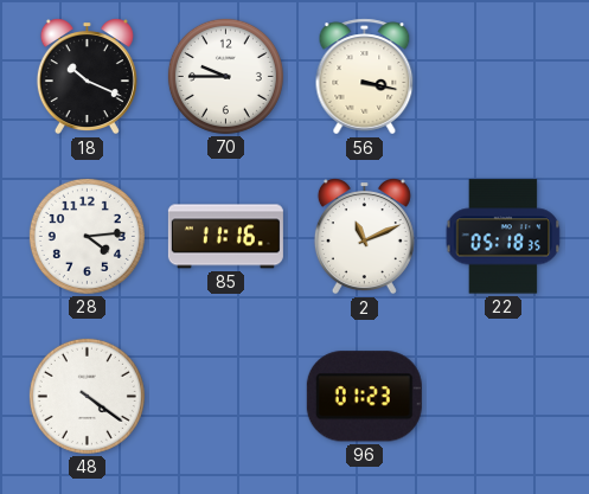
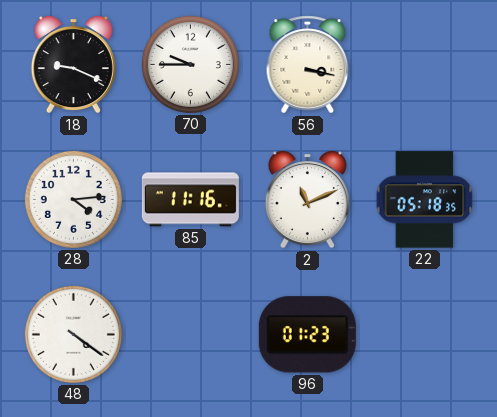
18: 10:19 -> 9:19 (73, 65)
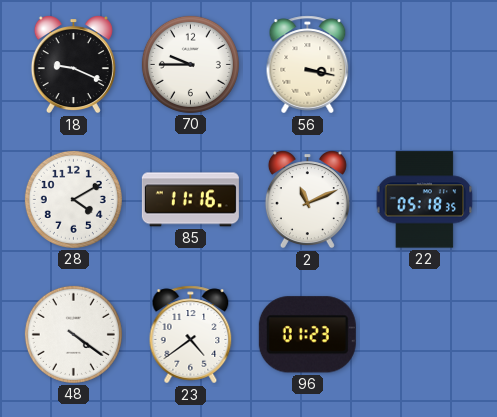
28: 4:14 -> 4:10 (73, 199)
23: none -> 4:39 (191, 335)
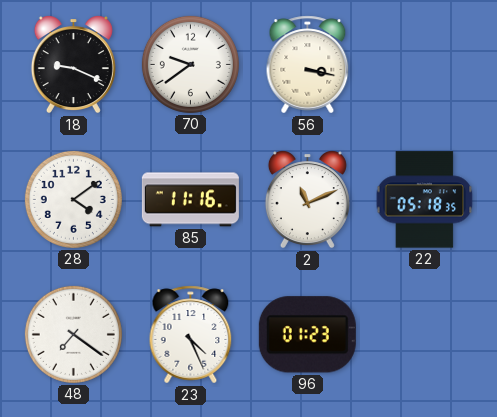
70: 9:45 -> 9:39 (190, 64)
28: 4:10 -> 4:09 (73, 199)
48: 4:21 -> 7:21 (73, 334)
23: 4:39 -> 4:26 (191, 335)
